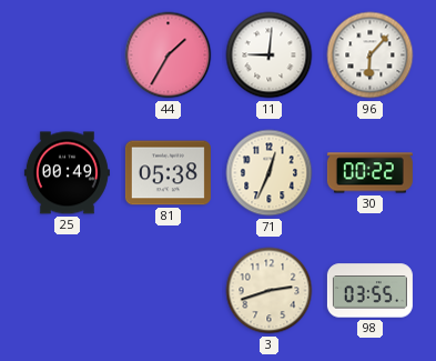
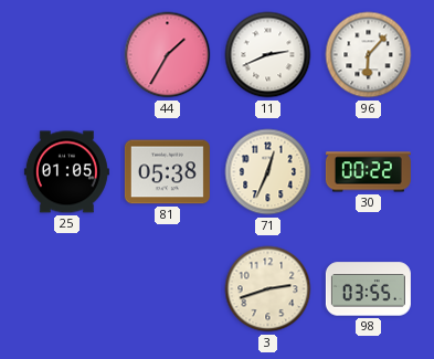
11: 9:01 -> 2:41 (268, 55)
25: 00:49 -> 01:05 (66, 172)
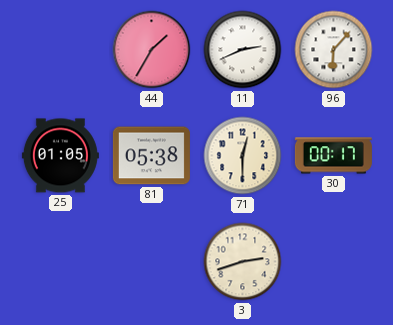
71: 12:34 -> 12:30 (243, 156)
30: 00:22 -> 00:17 (333, 156)
98: 03:55 -> none (368, 289)
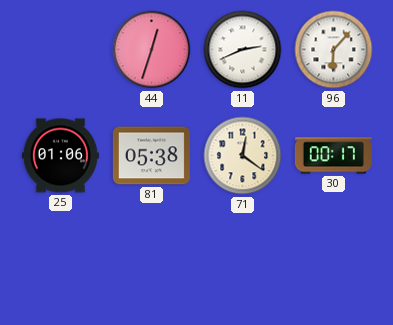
44: 1:35 -> 12:33 (152, 50)
25: 01:05 -> 01:06 (60, 156)
71: 12:30 -> 12:21 (243, 156)
3: 2:42 -> none (243, 262)
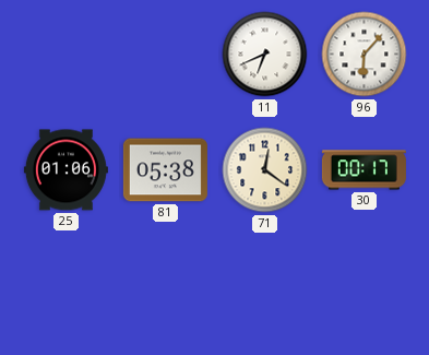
44: 12:33 -> none (152, 50)
11: 2:41 -> 6:41 (265, 55)
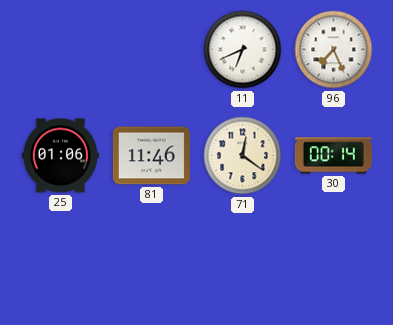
96: 6:07 -> 7:26 (334, 50)
81: 05:38 -> 11:46 (151, 156)
30: 00:17 -> 00:14 (333, 156)
